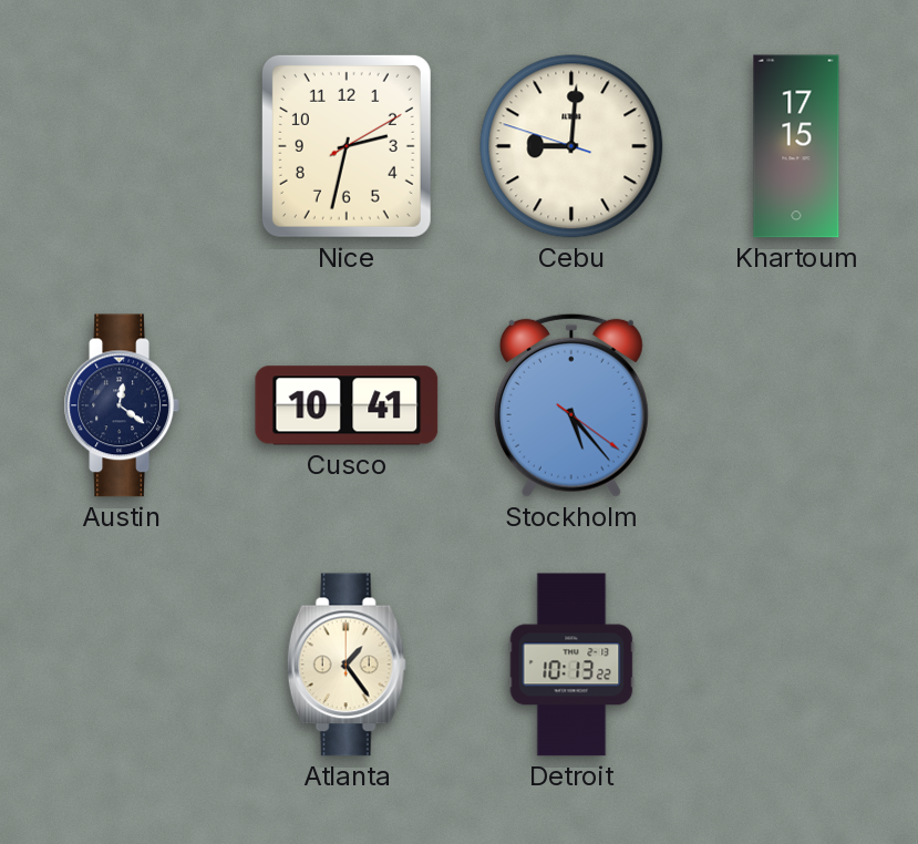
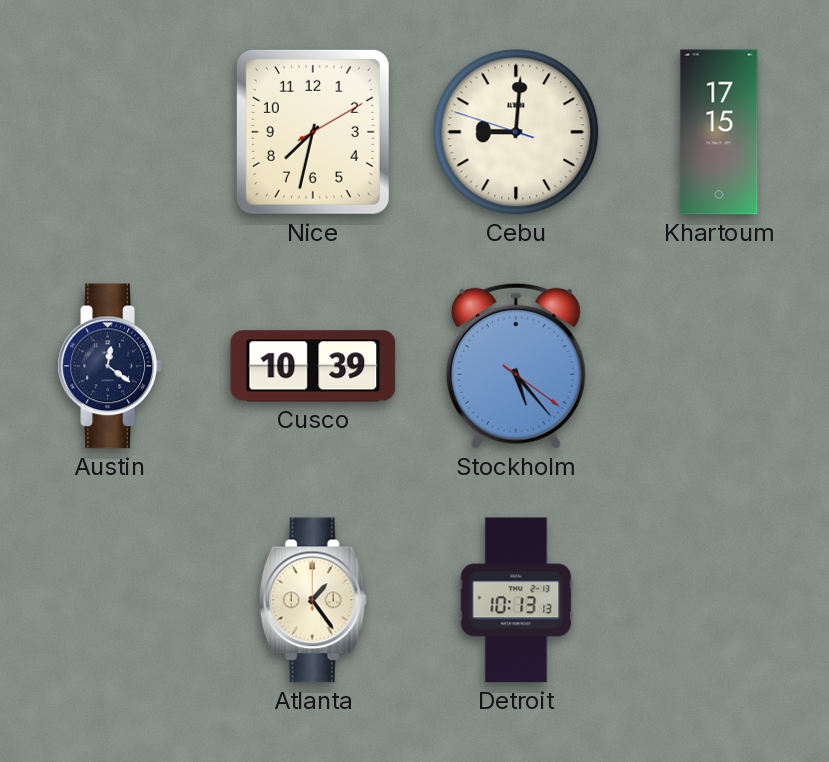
Nice: 2:32 -> 7:32 (313, 132)
Cusco: 10:41 -> 10:39 (313, 366)
Detroit: 10:13:22 -> 10:13:13 (516, 600)
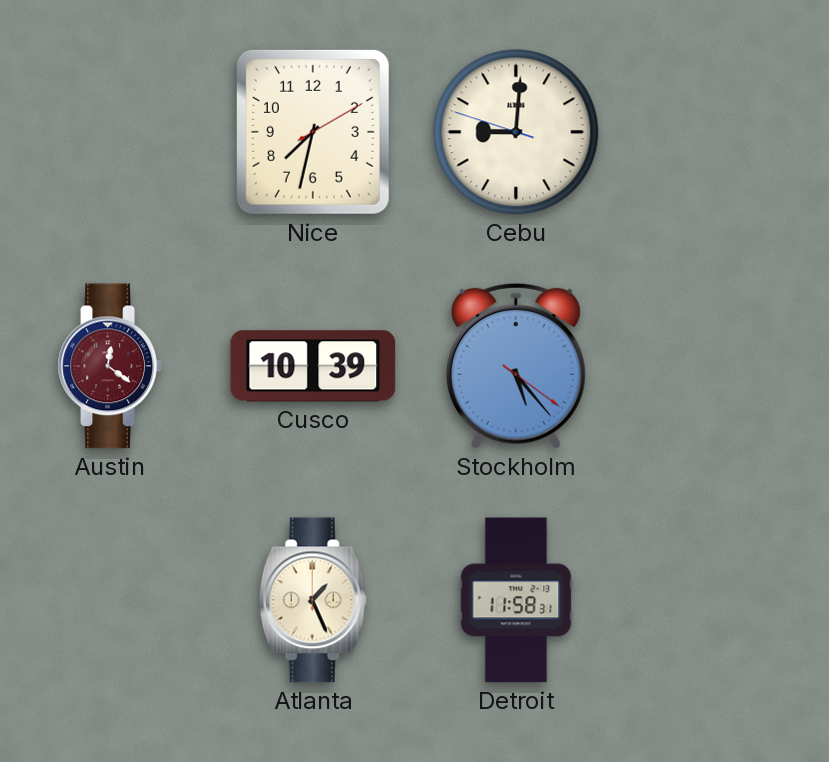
Khartoum: 17:15 -> none (719, 132)
Austin dial: navy -> burgundy (110, 366)
Atlanta: 1:24 -> 1:26 (313, 600)
Detroit: 10:13 -> 11:58 (516, 600)
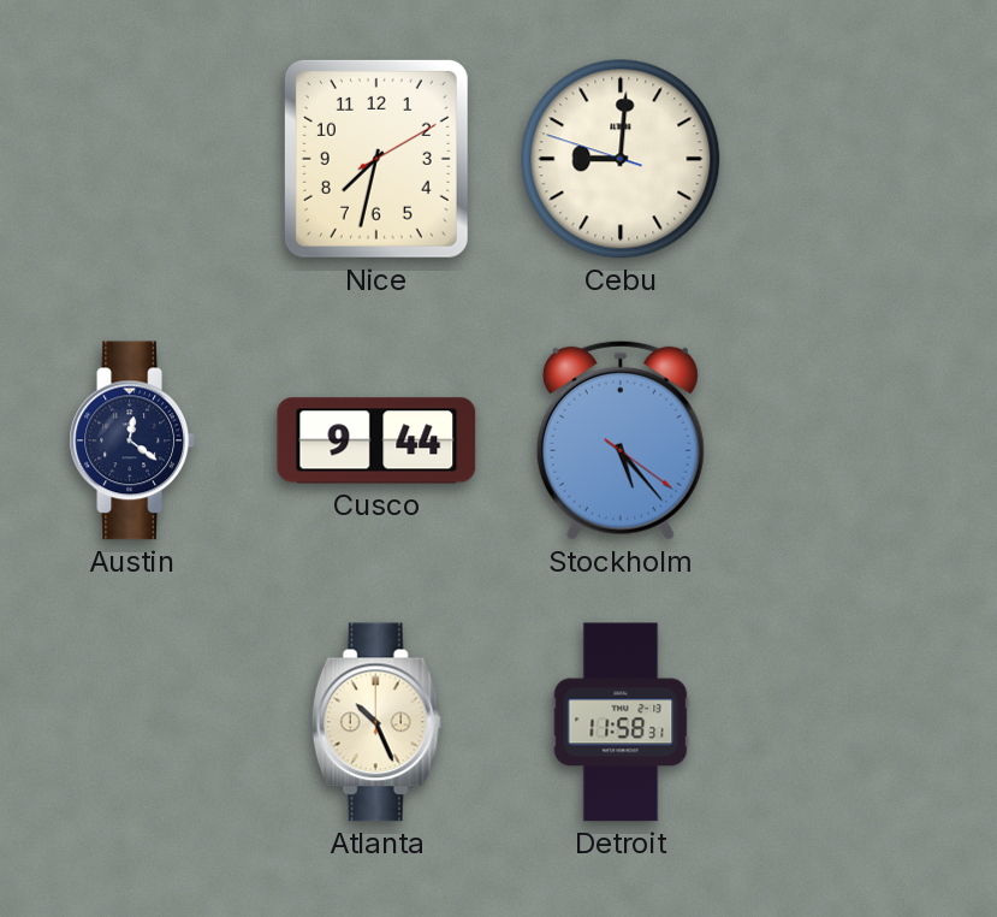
Austin dial: burgundy -> navy (132, 440)
Cusco: 10:39 -> 9:44 (376, 440)
Atlanta: 1:26 -> 10:26 (376, 722)
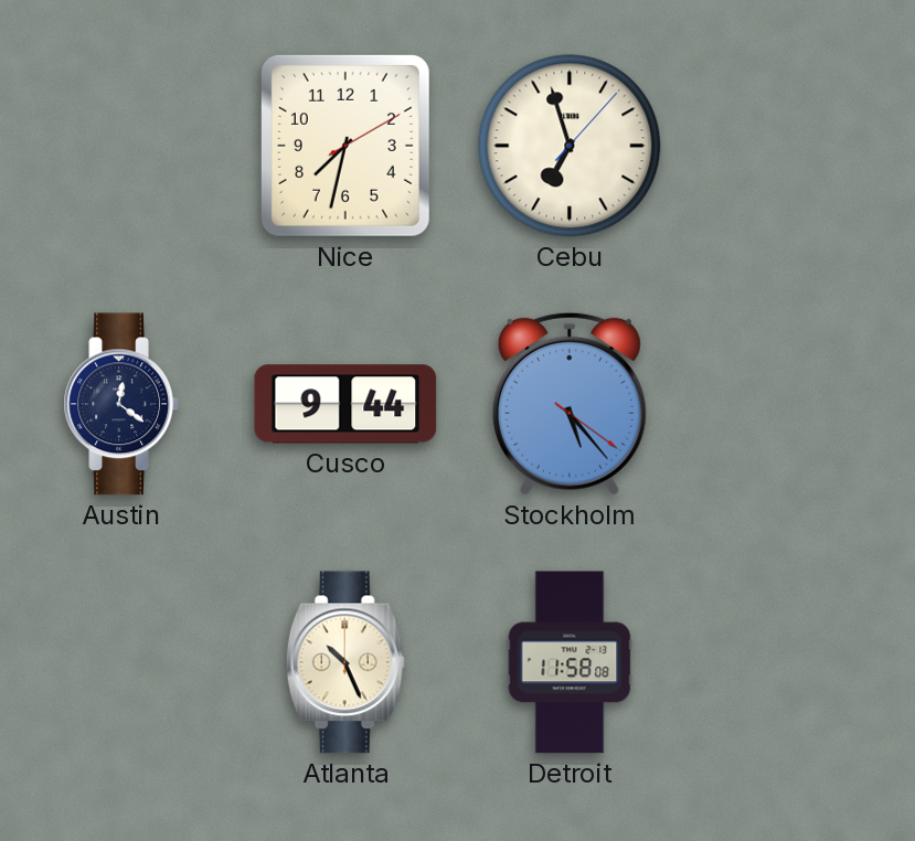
Cebu: 9:00 -> 6:57 (570, 146)
Detroit: 11:58:31 -> 11:58:08 (570, 662)
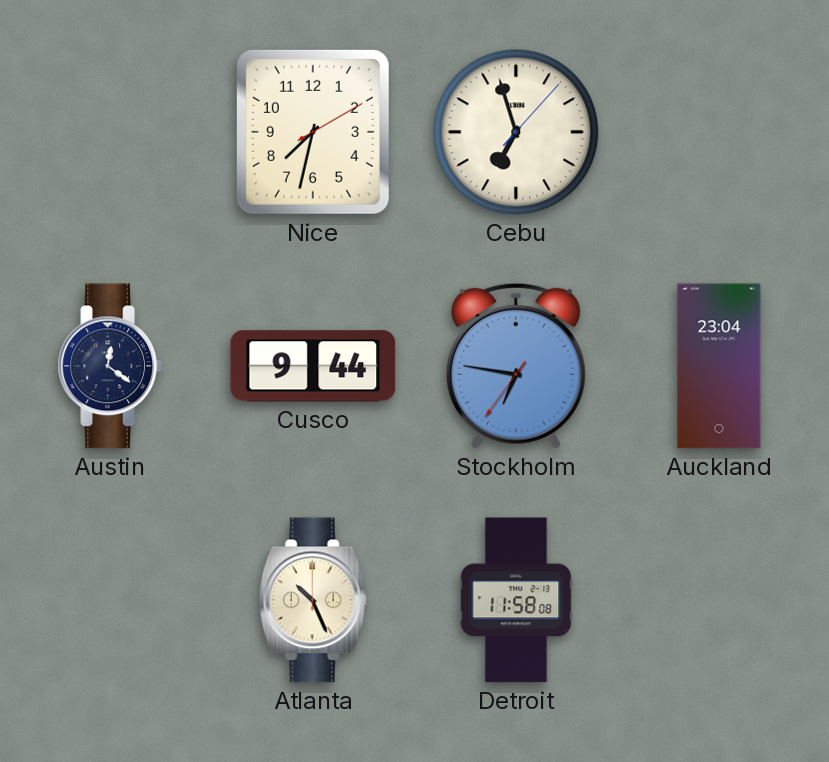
Stockholm: 5:23 -> 6:46 (516, 366)
Auckland: none -> 23:04 (719, 366)
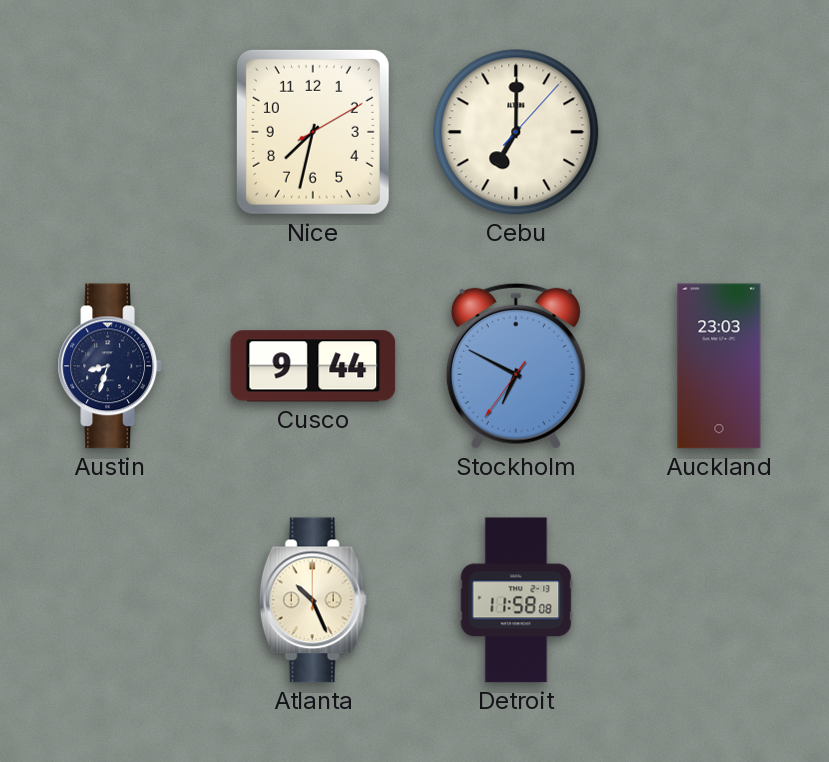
Cebu: 6:57 -> 7:00 (516, 132)
Austin: 12:21 -> 8:33 (110, 366)
Stockholm: 6:46 -> 6:49 (516, 366)
Auckland: 23:04 -> 23:03 (719, 366)
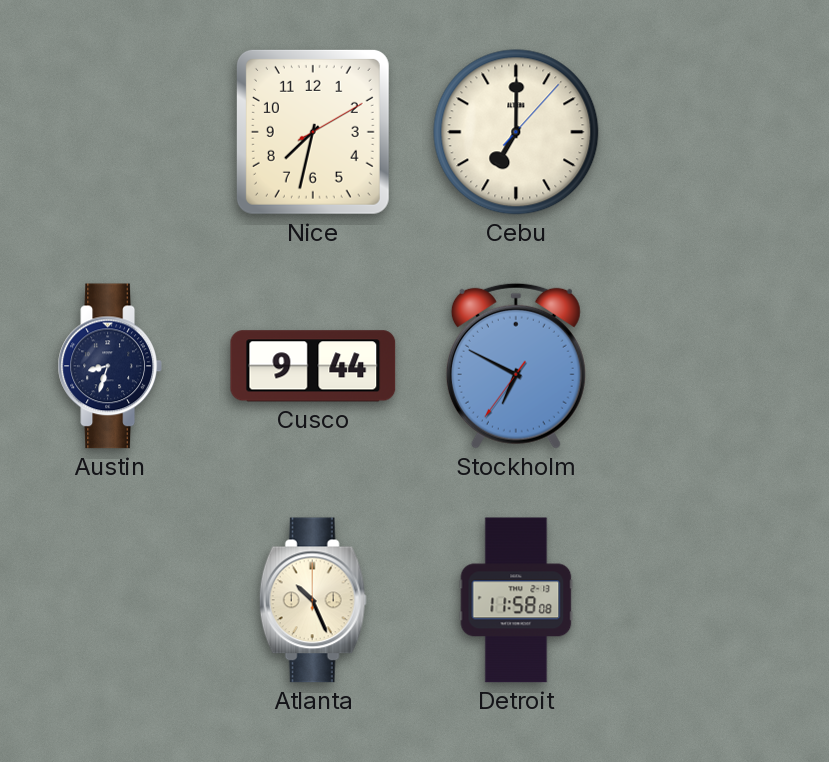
Auckland: 23:03 -> none (719, 366)
